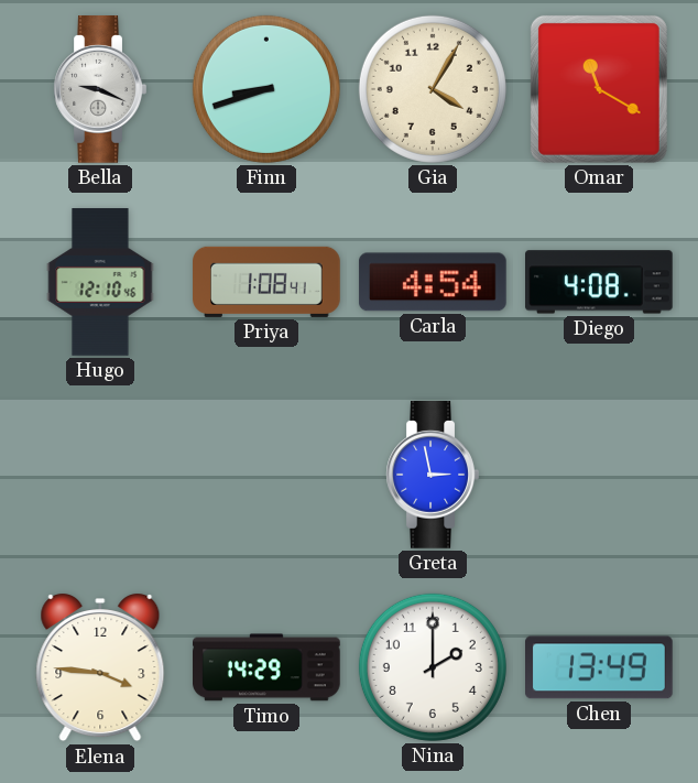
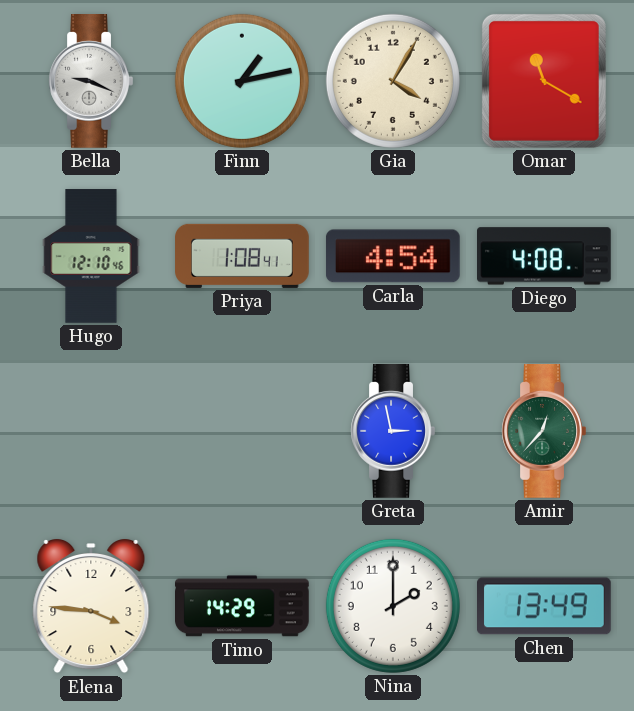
Finn: 8:42 -> 1:13 (242, 81)
Amir: none -> 12:37 (544, 432)
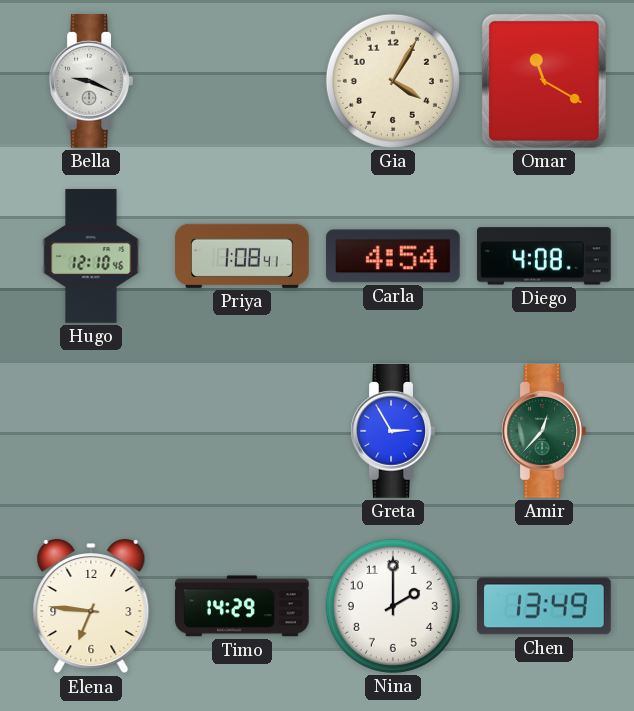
Finn: 1:13 -> none (242, 81)
Greta: 2:58 -> 2:55 (393, 432)
Elena: 3:46 -> 6:46 (91, 607)
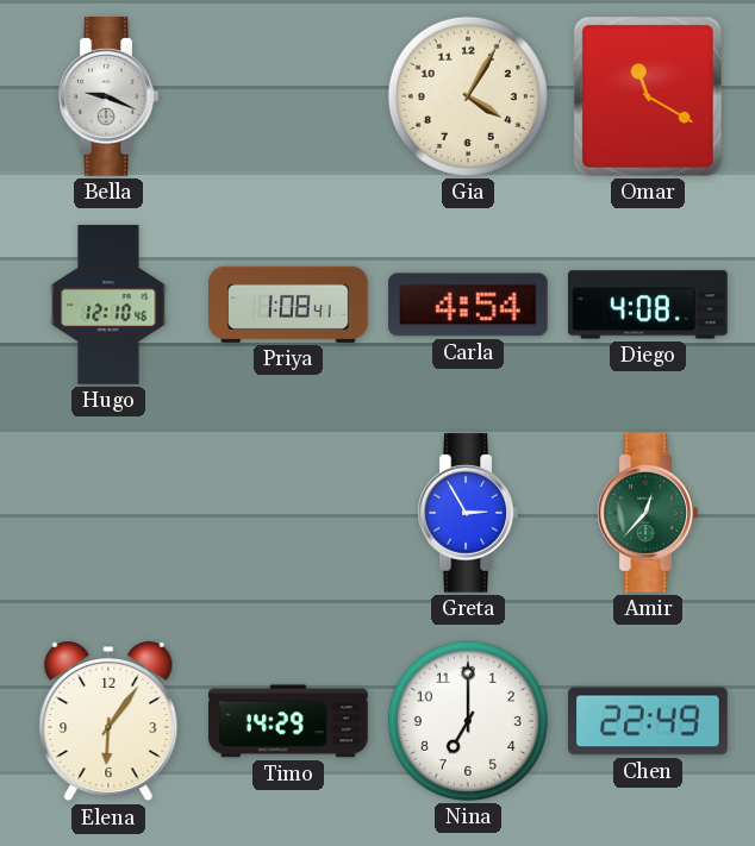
Elena: 6:46 -> 6:06 (108, 722)
Nina: 2:00 -> 7:00 (468, 721)
Chen: 13:49 -> 22:49 (649, 721)
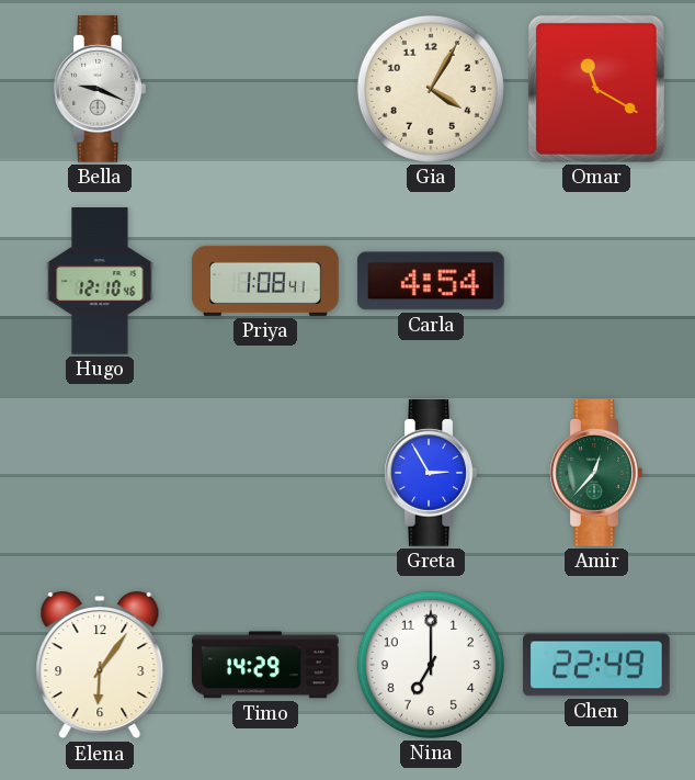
Diego: 4:08 -> none (649, 305)
